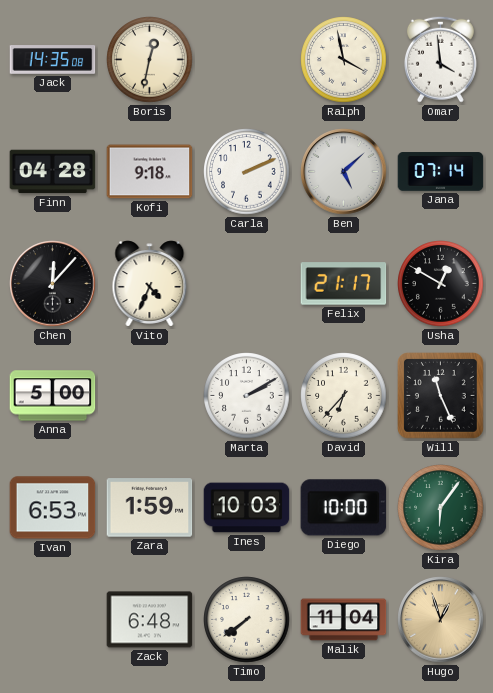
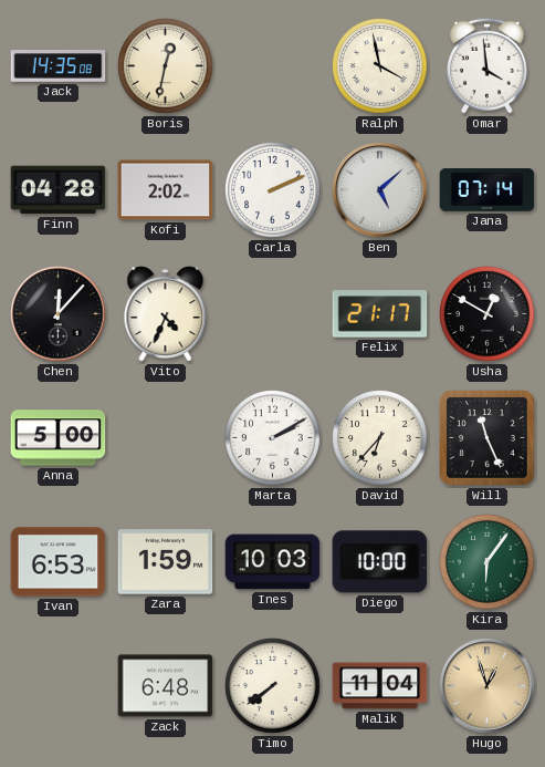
Kofi: 9:18 -> 2:02 (166, 190)
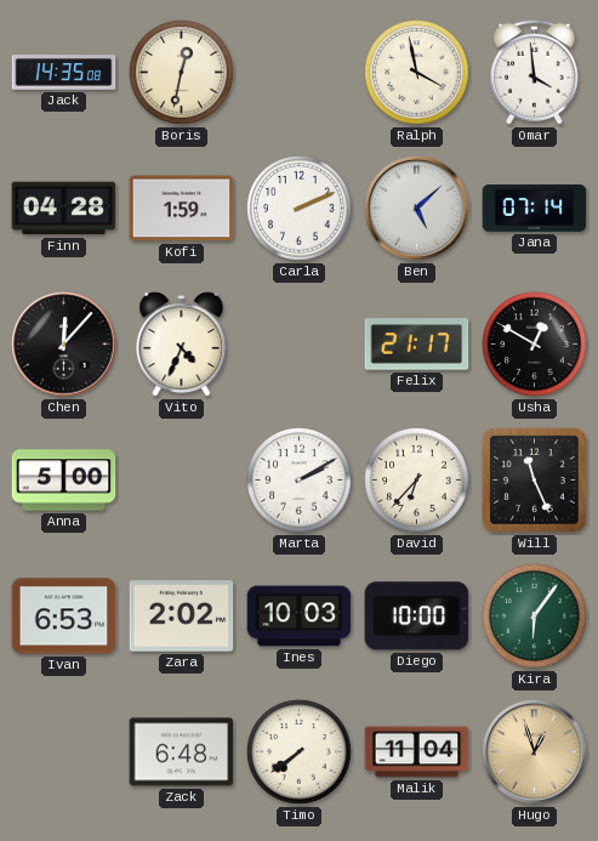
Kofi: 2:02 -> 1:59 (182, 209)
Zara: 1:59 -> 2:02 (182, 616)
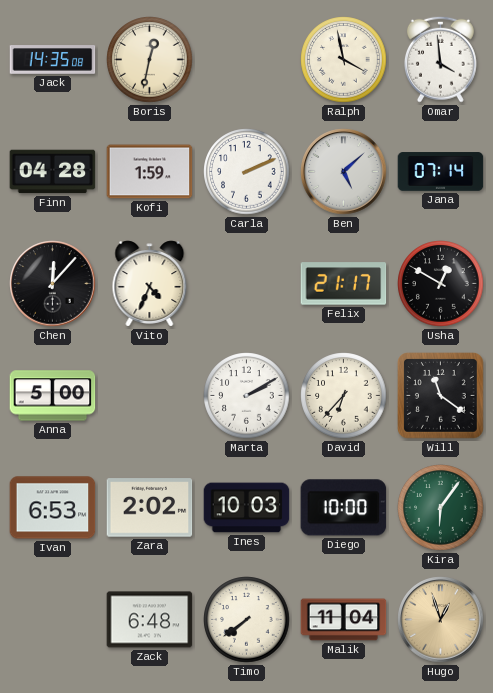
Will: 11:26 -> 11:21 (441, 396)
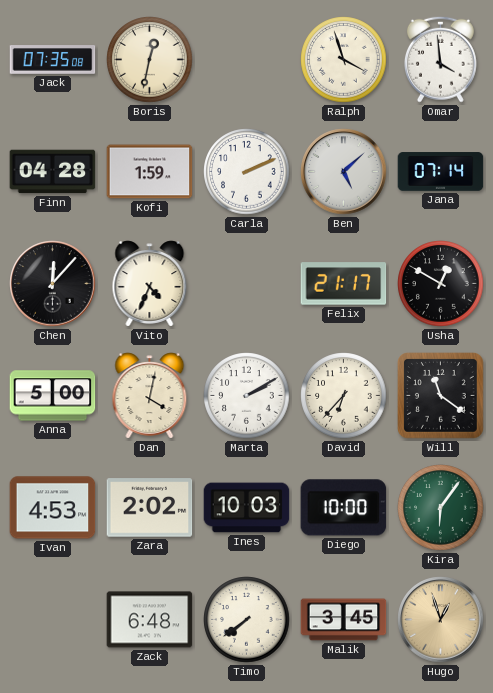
Jack: 14:35 -> 07:35 (53, 60)
Ralph: 3:58 -> 3:57 (344, 60)
Dan: none -> 4:02 (150, 396)
Ivan: 6:53 -> 4:53 (53, 508)
Malik: 11:04 -> 3:45 (344, 620)
